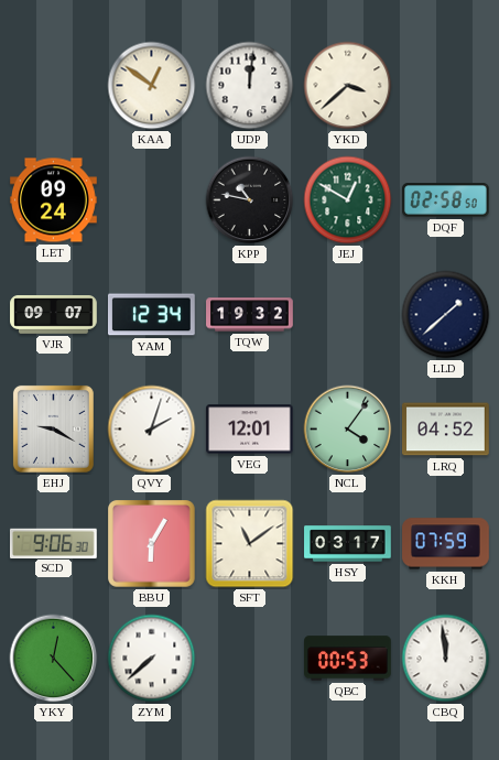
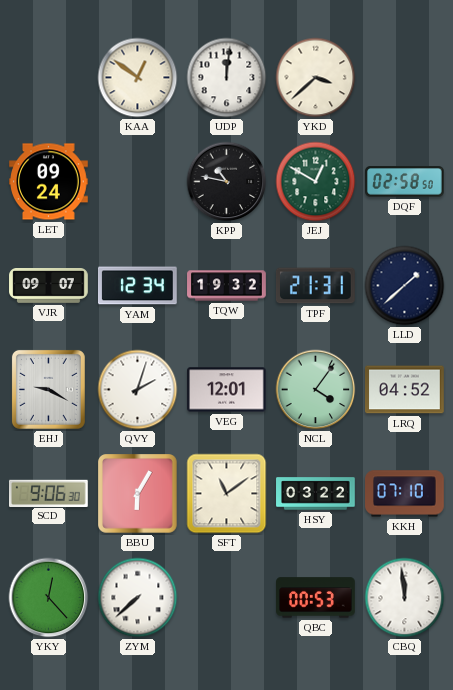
TPF: none -> 21:31 (315, 286)
HSY: 03:17 -> 03:22 (316, 494)
KKH: 07:59 -> 07:10 (405, 494)
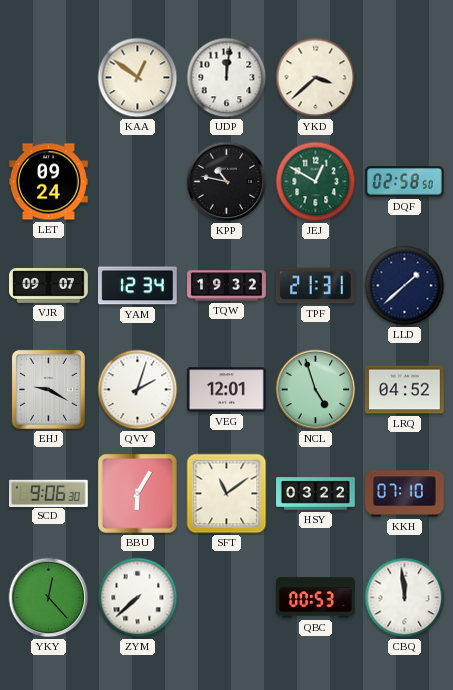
NCL: 4:06 -> 4:57 (316, 390)
